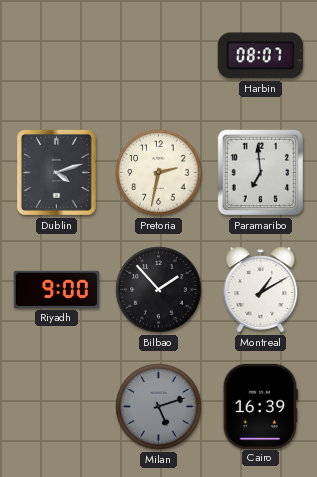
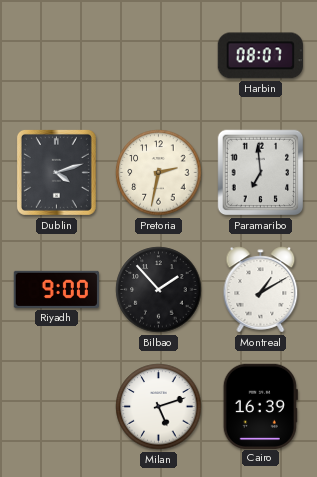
Milan dial: grey -> white (159, 407)
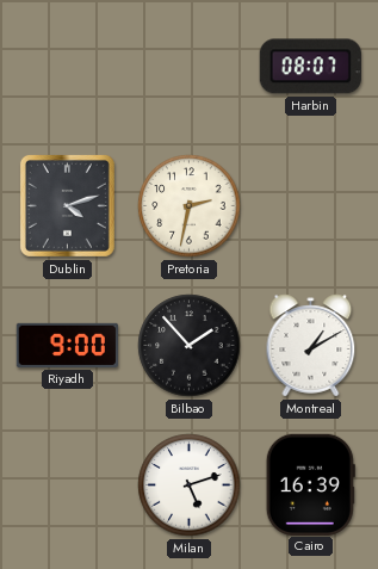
Paramaribo: 6:59 -> none (261, 173)
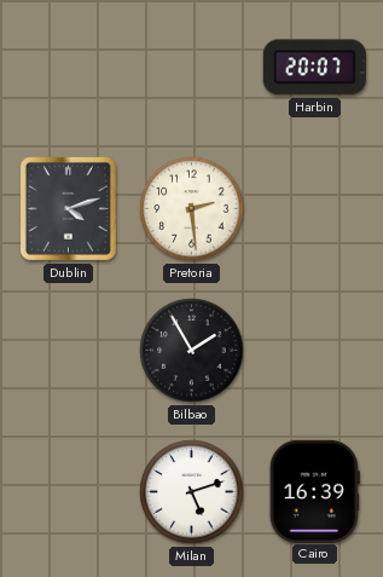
Harbin: 08:07 -> 20:07 (314, 68)
Pretoria: 2:32 -> 2:29 (192, 209)
Riyadh: 9:00 -> none (67, 345)
Bilbao: 1:53 -> 1:55 (192, 351)
Montreal: 1:10 -> none (311, 346)
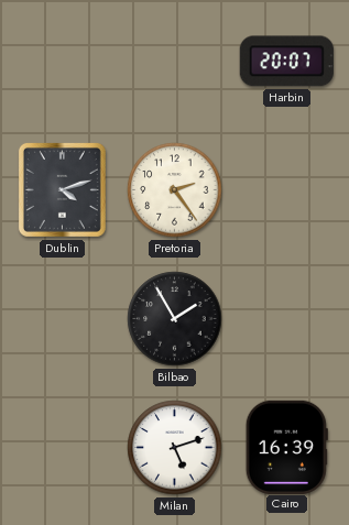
Pretoria: 2:29 -> 2:24 (175, 190)
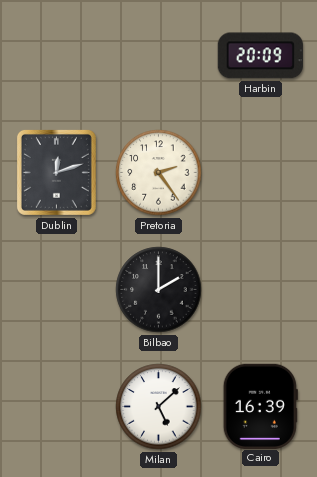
Harbin: 20:07 -> 20:09 (260, 56)
Dublin: 4:12 -> 12:12 (56, 172)
Bilbao: 1:55 -> 2:00 (159, 290)
Milan: 5:12 -> 5:08 (159, 407)
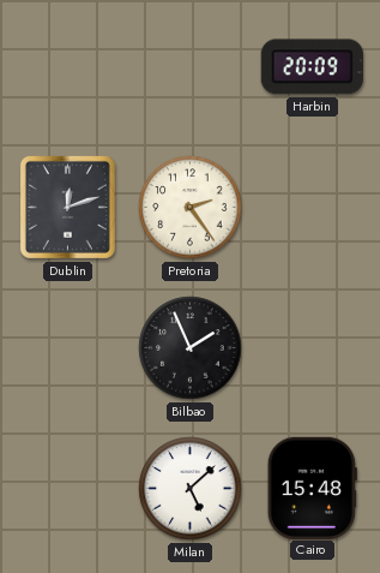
Bilbao: 2:00 -> 1:56 (191, 348)
Cairo: 16:39 -> 15:48 (312, 488)
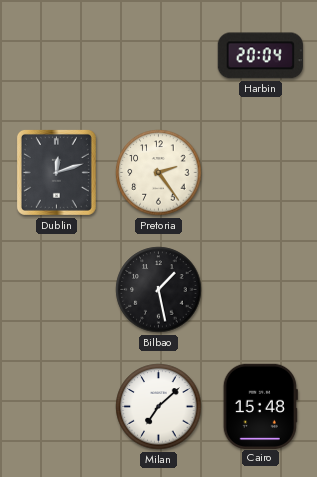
Harbin: 20:09 -> 20:04 (260, 56)
Bilbao: 1:56 -> 1:28 (159, 290)
Milan: 5:08 -> 7:08 (159, 407)
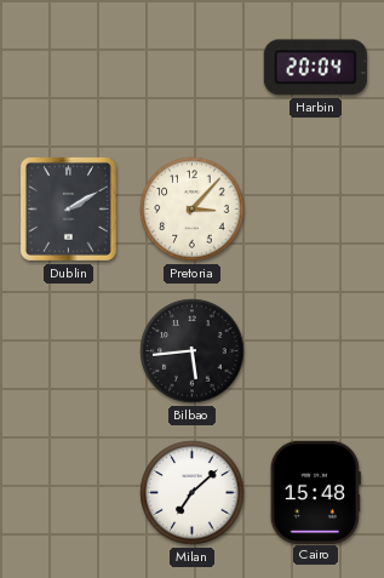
Dublin: 12:12 -> 2:10 (68, 208)
Pretoria: 2:24 -> 3:07 (193, 210)
Bilbao: 1:28 -> 5:44 (193, 351)
